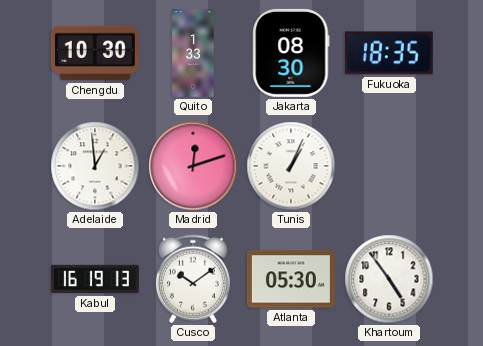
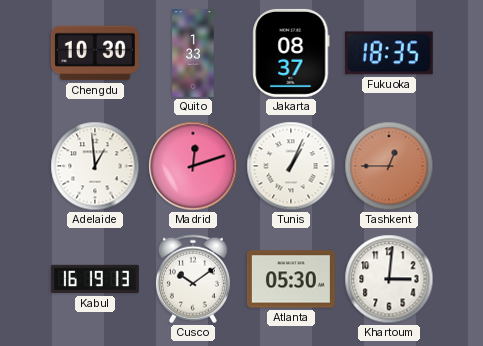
Jakarta: 08:30 -> 08:37 (291, 53)
Tashkent: none -> 12:45 (389, 166)
Khartoum: 4:54 -> 3:01 (389, 279)
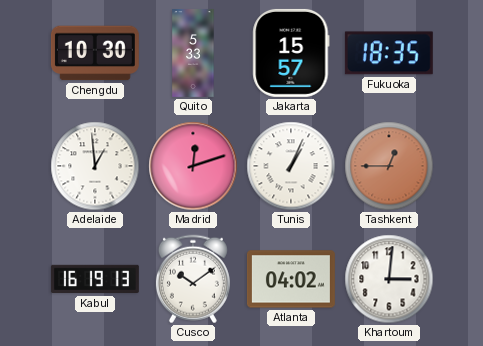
Quito: 1:33 -> 5:33 (193, 54)
Jakarta: 08:37 -> 15:57 (291, 53)
Atlanta: 05:30 -> 04:02 (291, 279)
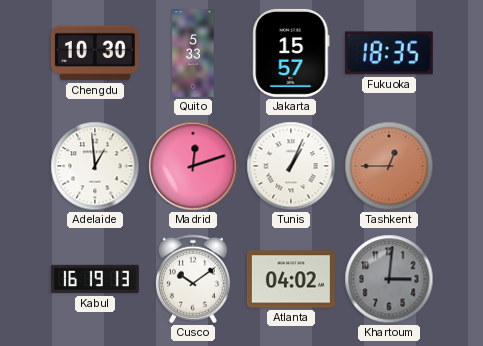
Khartoum dial: white -> grey (389, 279)
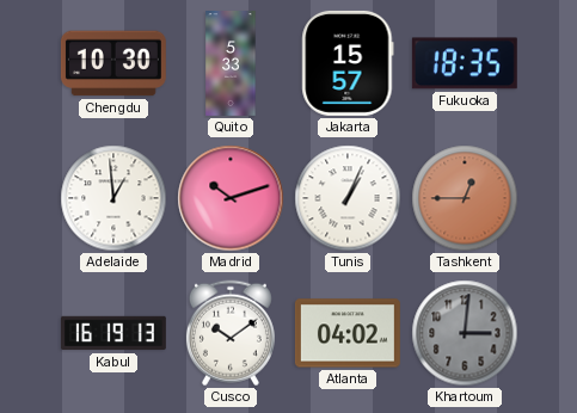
Madrid: 12:12 -> 10:12 (231, 198)
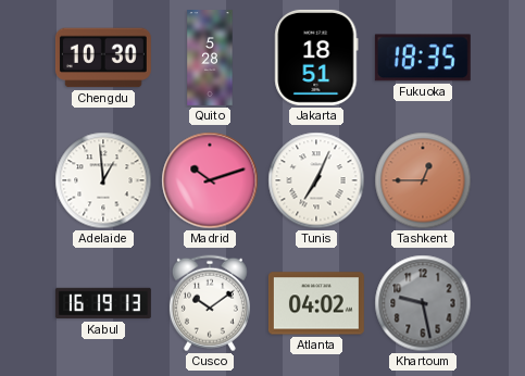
Quito: 5:33 -> 5:28 (210, 59)
Jakarta: 15:57 -> 18:51 (316, 58)
Tunis: 1:04 -> 7:04 (316, 180)
Khartoum: 3:01 -> 9:28 (423, 303)
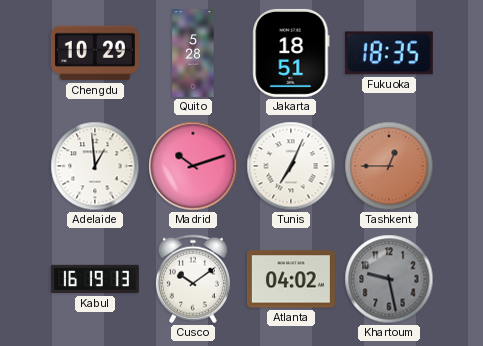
Chengdu: 10:30 -> 10:29 (95, 53)
